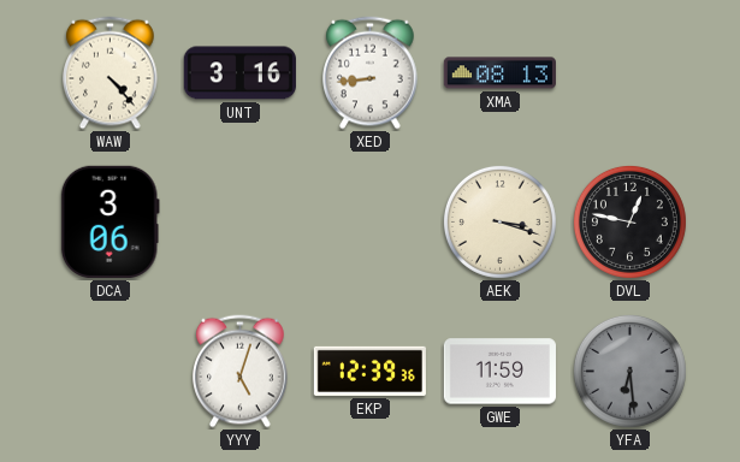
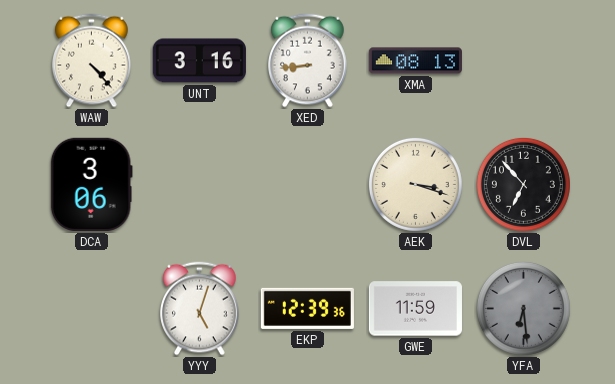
DVL: 12:47 -> 6:53 (523, 184)
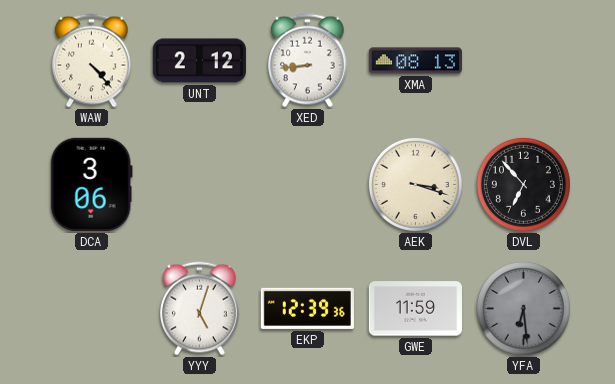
UNT: 3:16 -> 2:12 (199, 61)
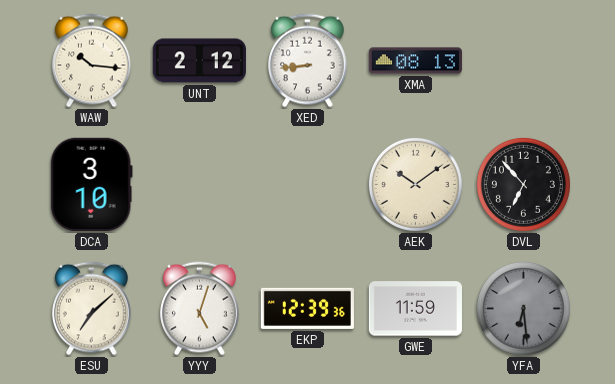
WAW: 4:23 -> 10:16 (92, 61)
DCA: 3:06 -> 3:10 (91, 184)
AEK: 3:18 -> 10:09 (415, 184)
ESU: none -> 7:08 (92, 309)
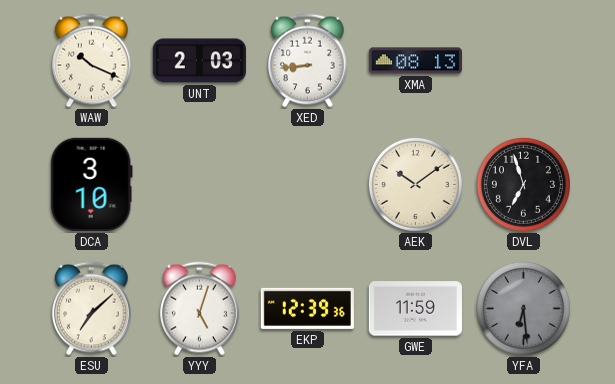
WAW: 10:16 -> 10:19 (92, 61)
UNT: 2:12 -> 2:03 (199, 61)
DVL: 6:53 -> 6:57 (523, 184)
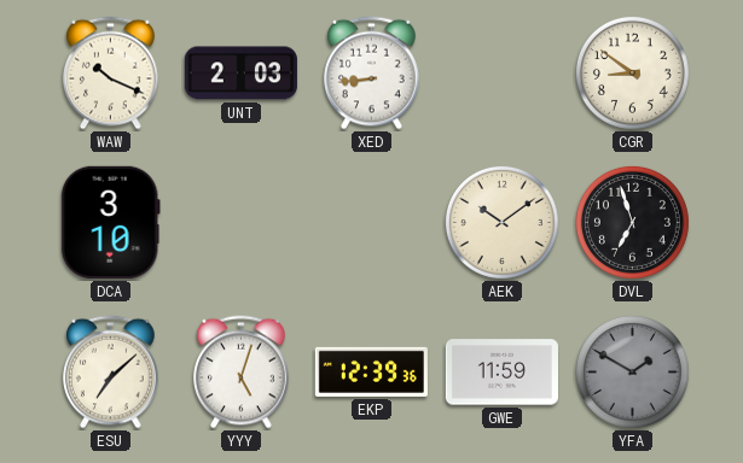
XMA: 08:13 -> none (415, 61)
CGR: none -> 8:51 (632, 72)
YFA: 6:29 -> 1:50 (632, 371)
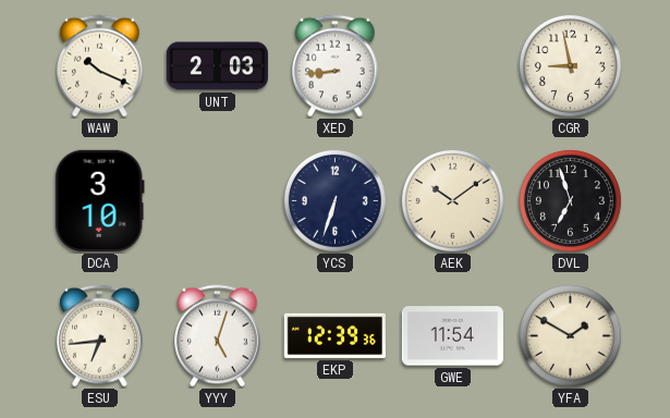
CGR: 8:51 -> 8:58 (570, 65)
YCS: none -> 6:33 (334, 200)
ESU: 7:08 -> 6:44 (100, 336)
GWE: 11:59 -> 11:54 (452, 336)
YFA dial: grey -> cream (570, 335)
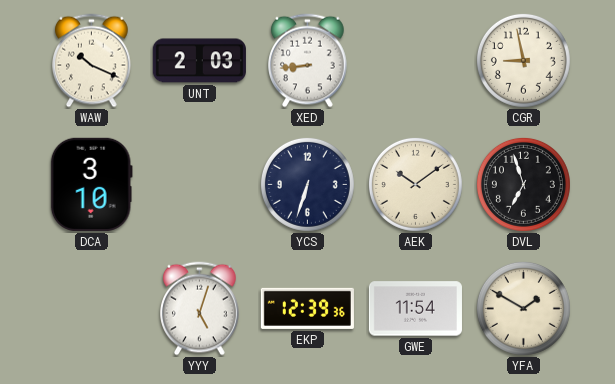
ESU: 6:44 -> none (100, 336)
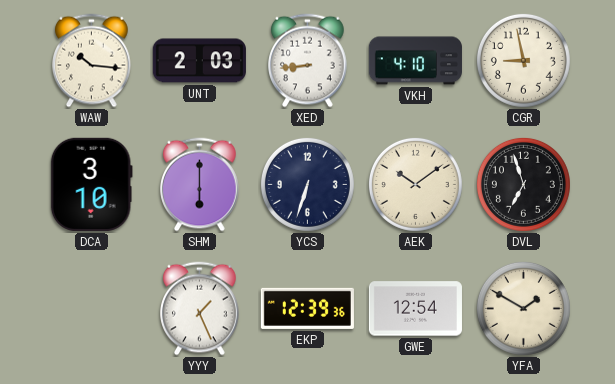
WAW: 10:19 -> 10:16 (92, 61)
VKH: none -> 4:10 (415, 61)
SHM: none -> 6:00 (200, 185)
YYY: 5:03 -> 1:26 (200, 309)
GWE: 11:54 -> 12:54 (415, 309)
